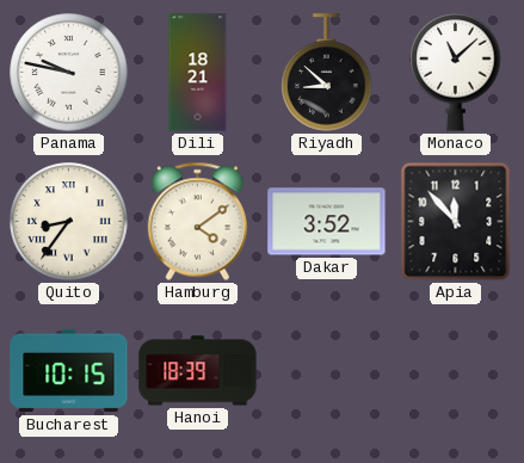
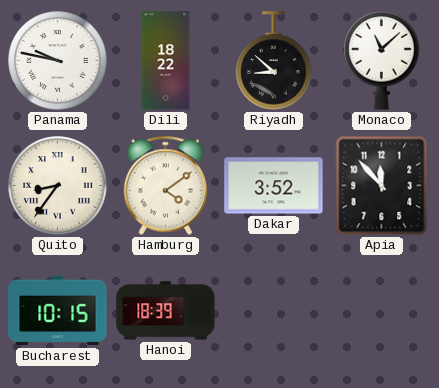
Dili: 18:21 -> 18:22 (166, 61)
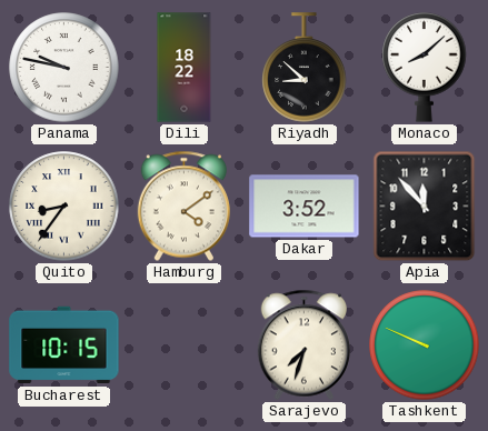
Monaco: 11:08 -> 8:08 (425, 68)
Hanoi: 18:39 -> none (166, 311)
Sarajevo: none -> 7:33 (303, 345)
Tashkent: none -> 9:49 (425, 345)
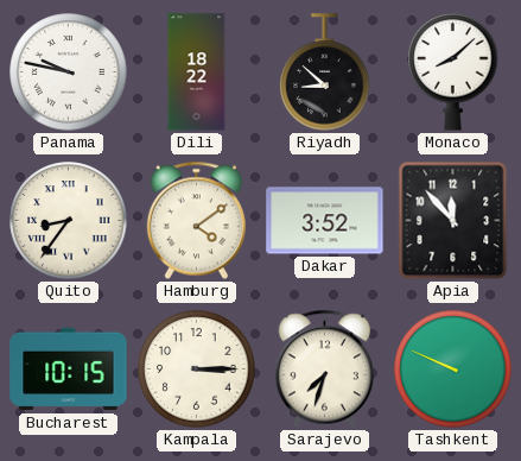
Kampala: none -> 3:15 (197, 370)
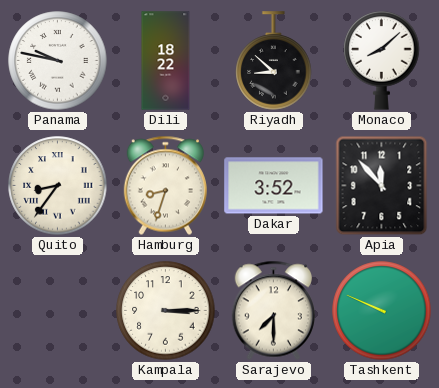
Hamburg: 4:09 -> 8:33 (165, 186)
Bucharest: 10:15 -> none (69, 370)
Sarajevo: 7:33 -> 7:30 (273, 311)
